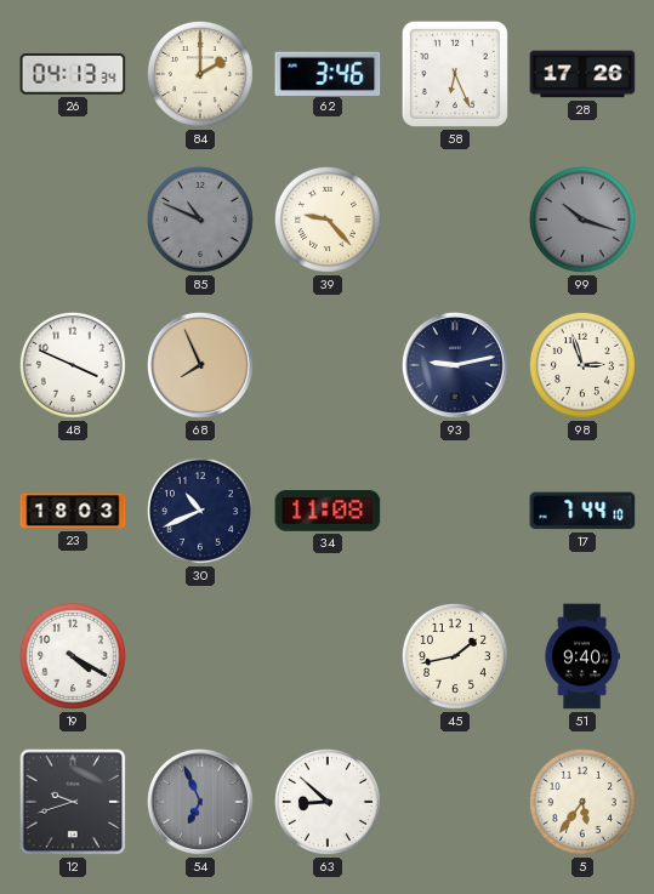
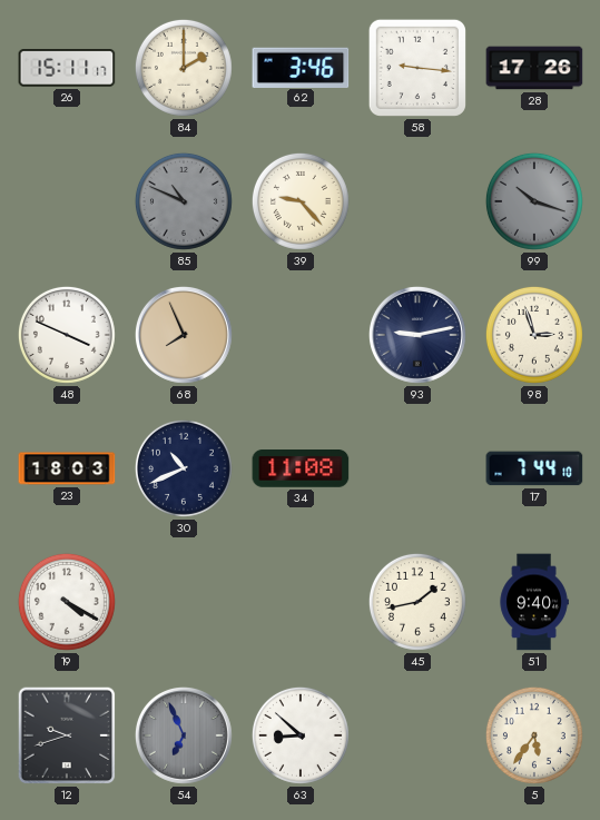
26: 04:13 -> 15:11 (67, 69)
58: 6:26 -> 9:16 (417, 68)
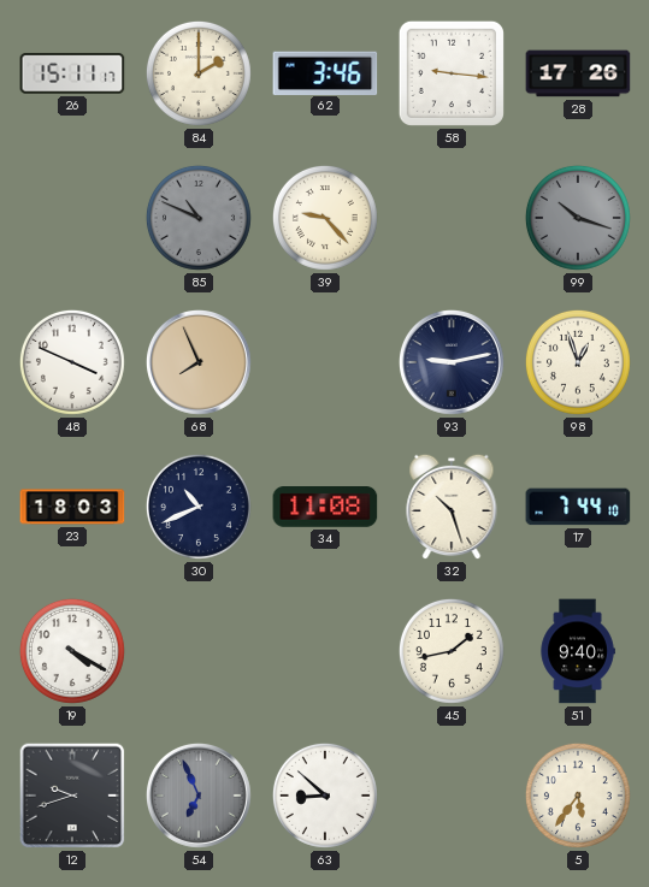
98: 2:57 -> 12:57 (578, 362)
32: none -> 10:27 (452, 507)
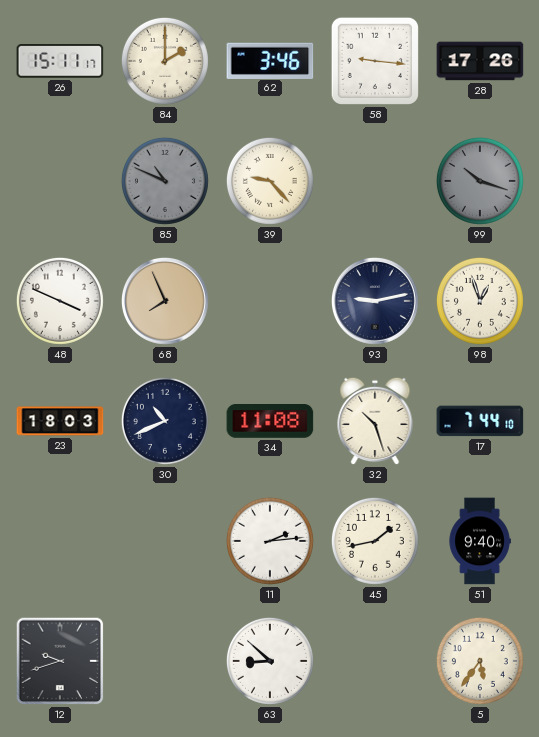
19: 4:20 -> none (72, 651)
11: none -> 2:14 (270, 541)
54: 6:56 -> none (199, 796)
